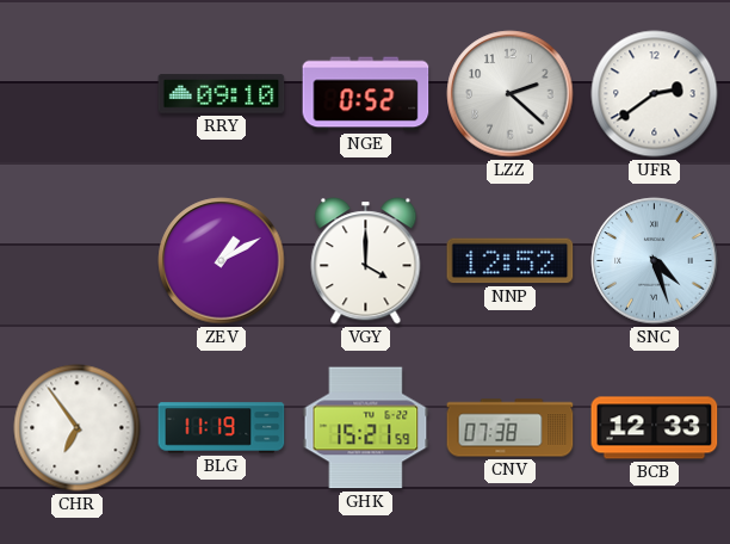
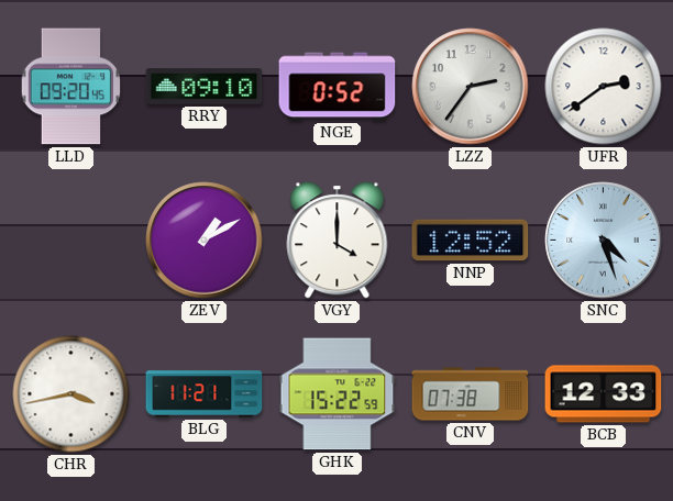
LLD: none -> 09:20 (71, 87)
LZZ: 2:22 -> 2:36 (471, 87)
CHR: 6:54 -> 3:43 (71, 394)
BLG: 11:19 -> 11:21 (205, 394)
GHK: 15:21 -> 15:22 (338, 394)
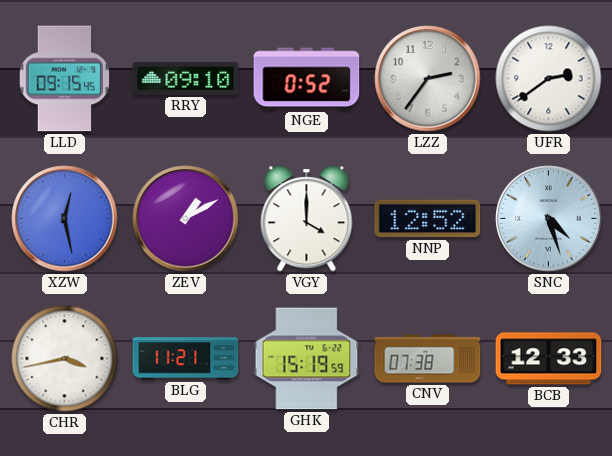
LLD: 09:20 -> 09:15 (65, 79)
XZW: none -> 12:28 (65, 219)
GHK: 15:22 -> 15:19 (307, 359)
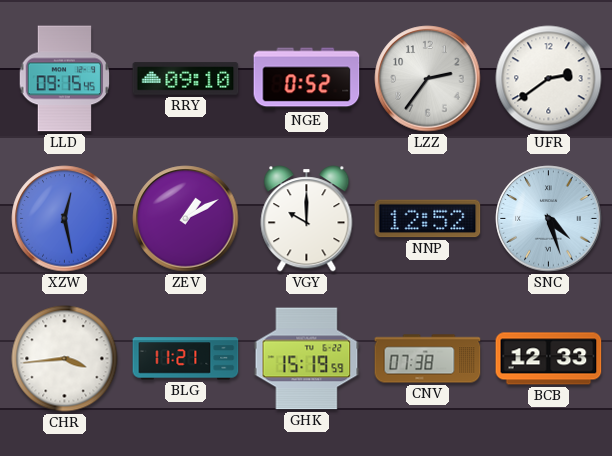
VGY: 4:00 -> 10:00 (307, 219)
CHR: 3:43 -> 3:44 (65, 359)
